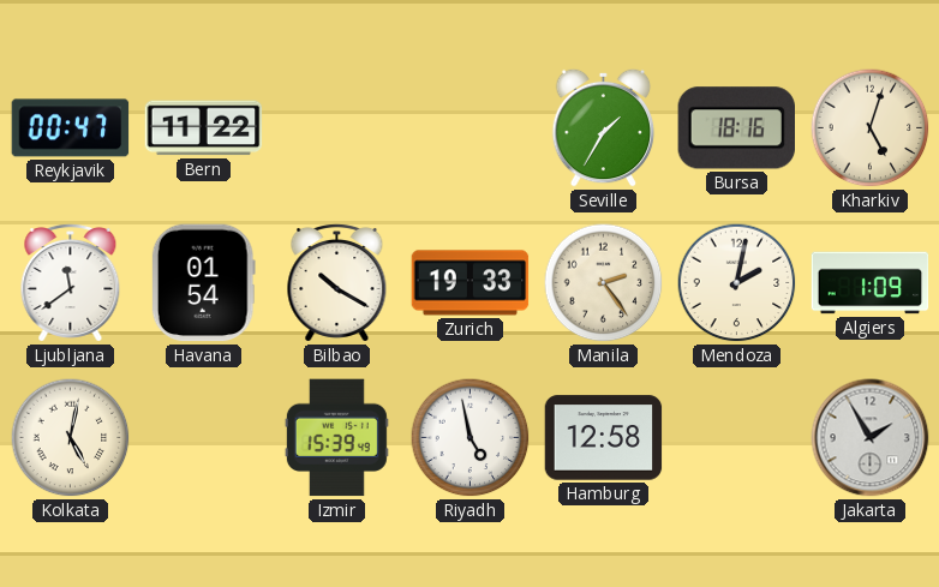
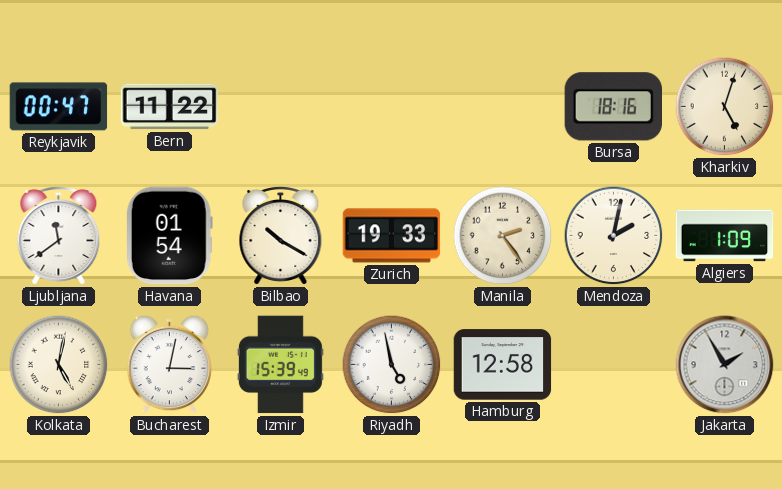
Seville: 1:35 -> none (604, 127)
Bucharest: none -> 3:02 (170, 364)
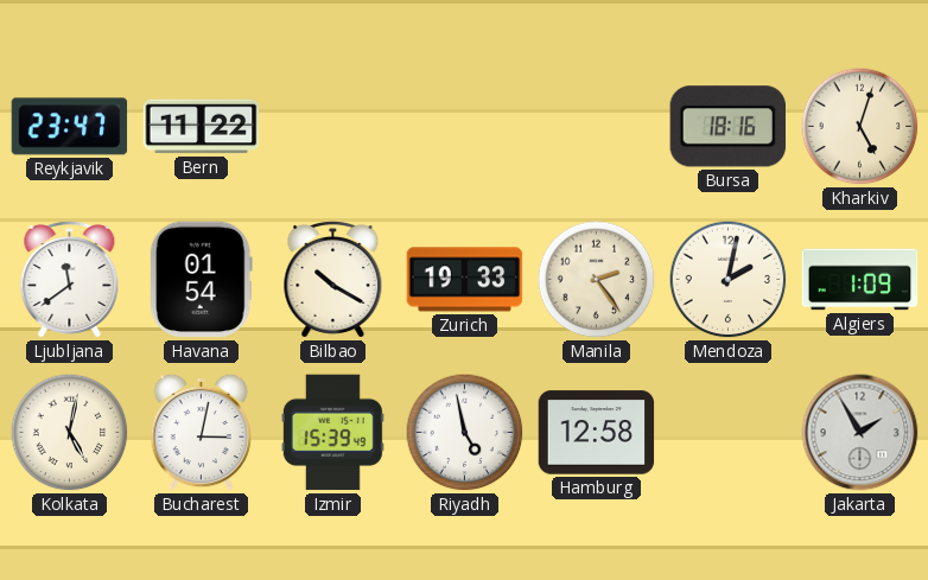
Reykjavik: 00:47 -> 23:47 (70, 127)
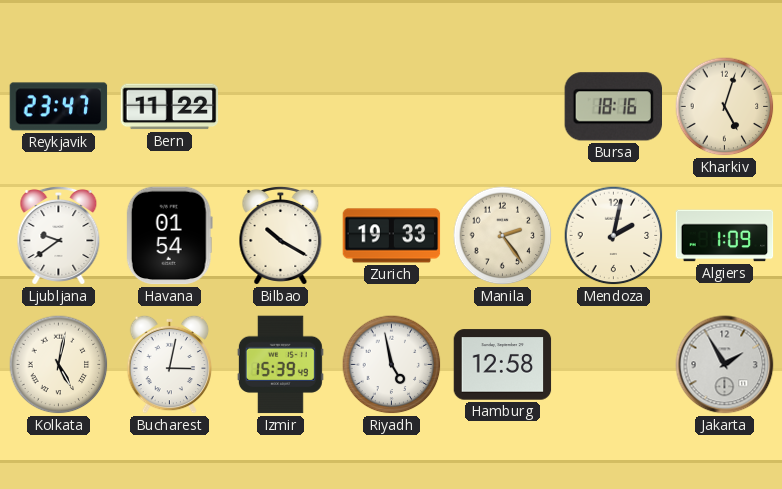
Ljubljana: 11:39 -> 9:39 (59, 235)
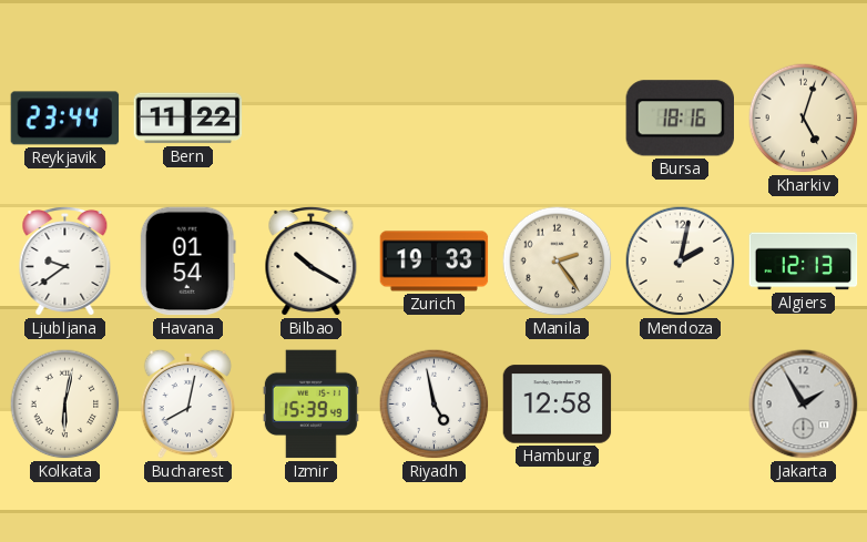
Reykjavik: 23:47 -> 23:44 (65, 119)
Algiers: 1:09 -> 12:13 (804, 262)
Kolkata: 5:02 -> 6:02 (65, 405)
Bucharest: 3:02 -> 8:02 (188, 403)
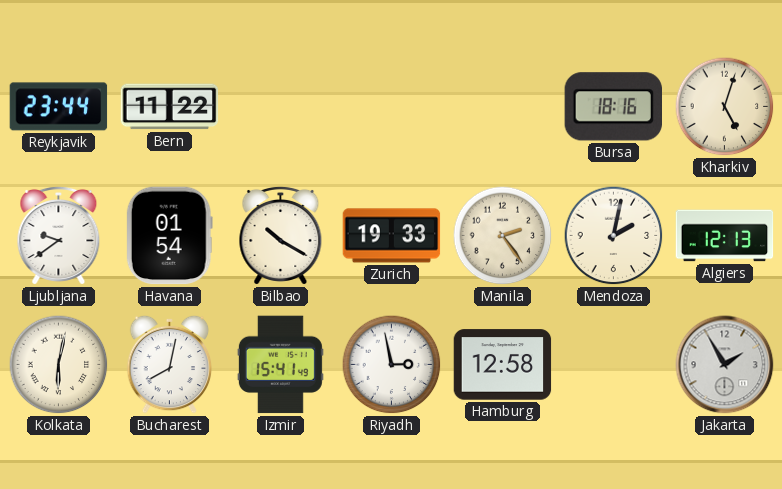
Izmir: 15:39 -> 15:41 (280, 365)
Riyadh: 4:58 -> 2:58 (392, 365)
